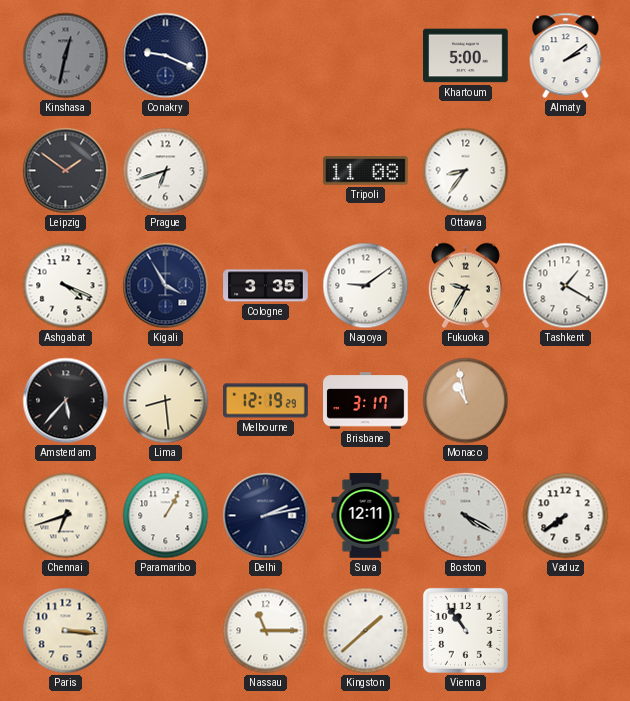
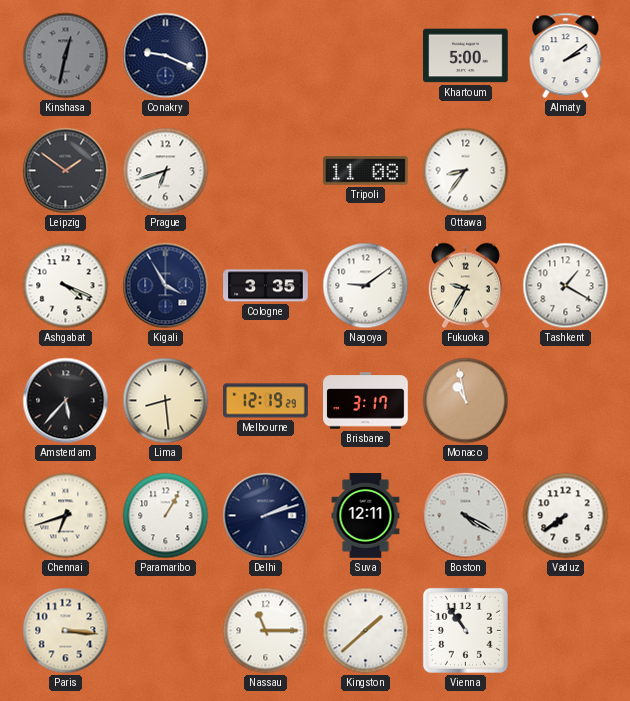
Delhi: 2:13 -> 2:12 (266, 516)
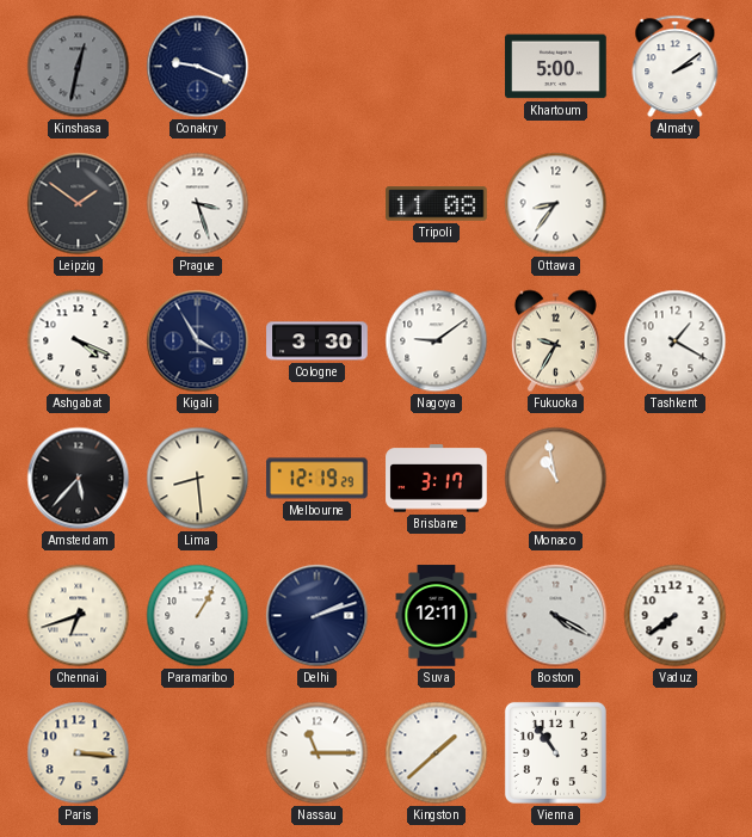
Prague: 6:42 -> 3:27 (198, 204)
Cologne: 3:35 -> 3:30 (318, 341)
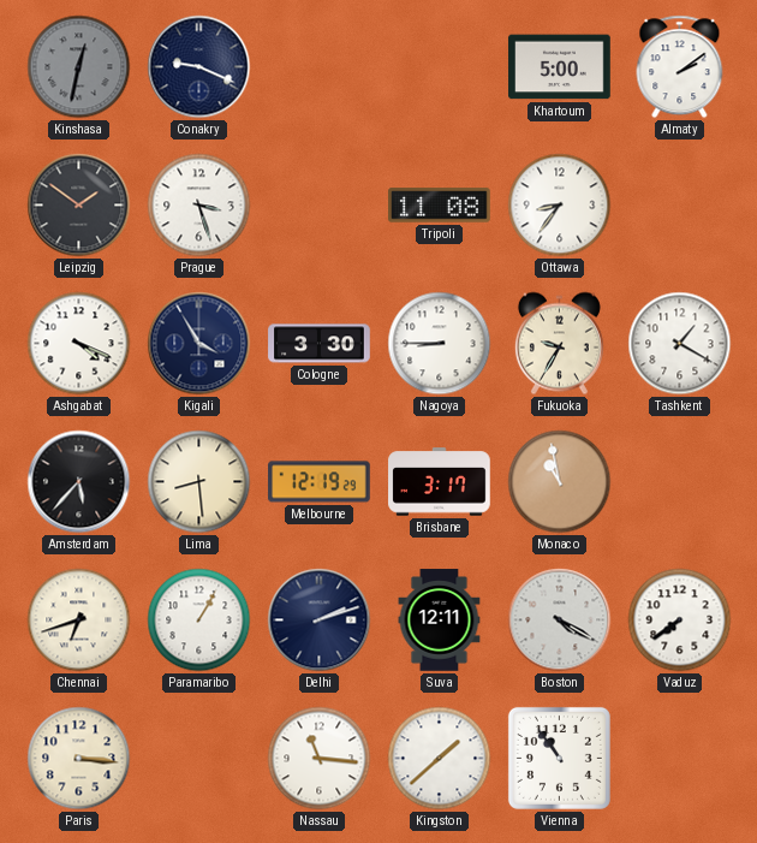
Nagoya: 9:09 -> 8:45 (440, 344)
Nassau: 11:15 -> 11:16 (320, 759)
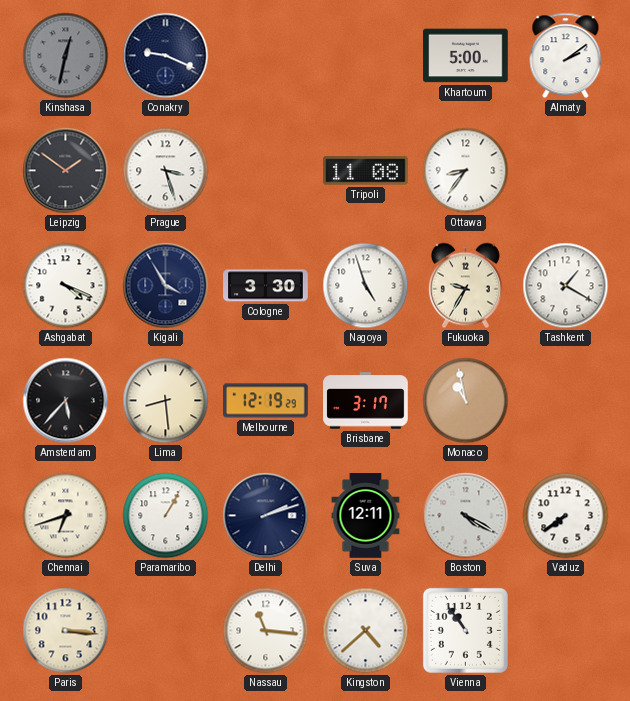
Nagoya: 8:45 -> 4:57 (366, 286)
Kingston: 1:38 -> 4:38 (366, 631)
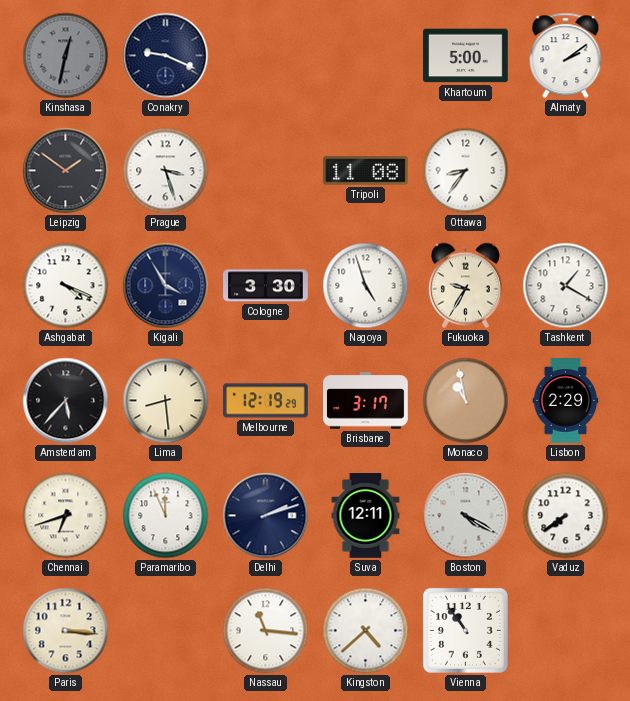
Lisbon: none -> 2:29 (566, 401)
Paramaribo: 1:05 -> 11:56 (166, 516)
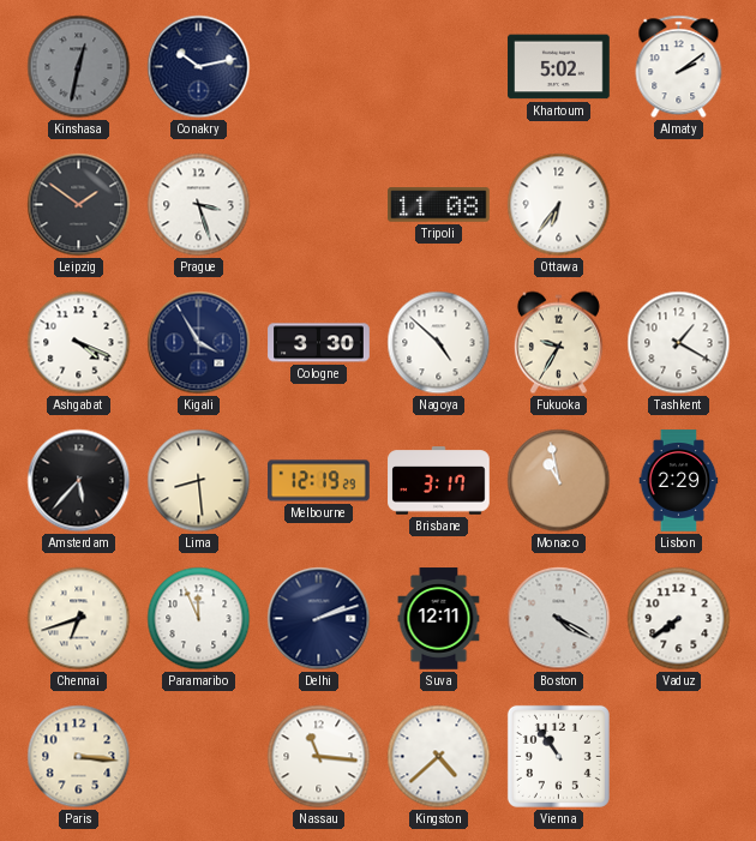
Conakry: 9:19 -> 10:13 (199, 67)
Khartoum: 5:00 -> 5:02 (559, 67)
Ottawa: 8:36 -> 6:36 (559, 205)
Nagoya: 4:57 -> 4:52 (439, 343)
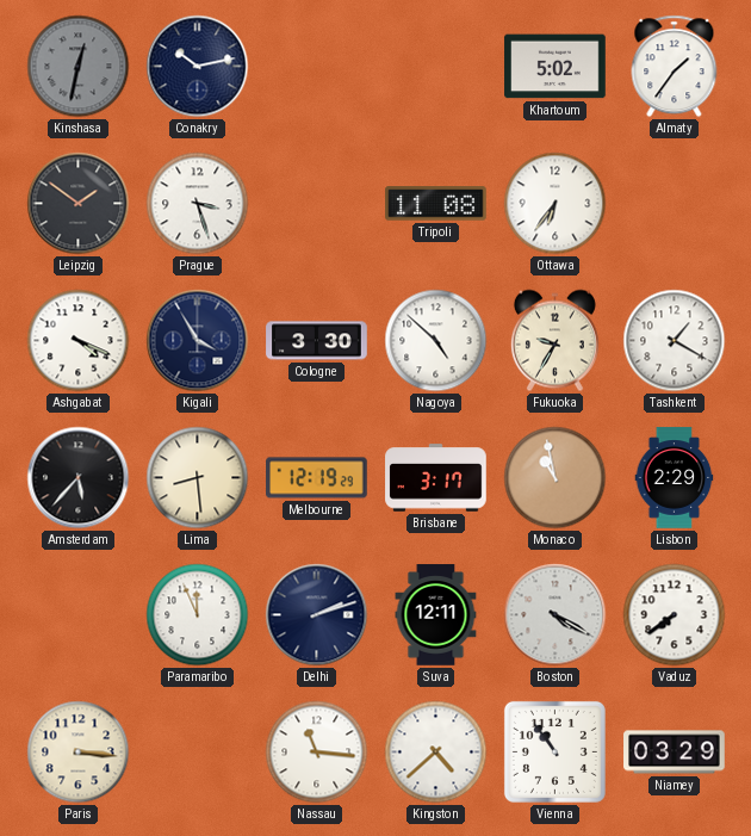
Almaty: 2:09 -> 1:36 (675, 67)
Chennai: 6:42 -> none (79, 619)
Niamey: none -> 03:29 (675, 753)
